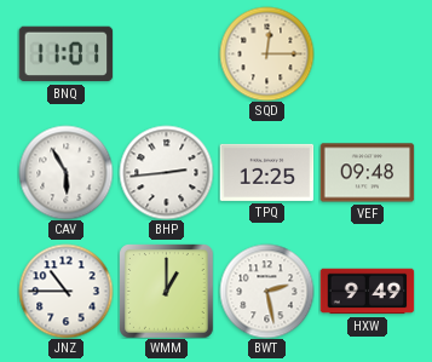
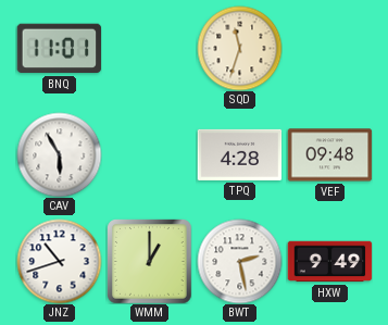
SQD: 12:15 -> 11:33 (239, 48)
BHP: 2:44 -> none (166, 172)
TPQ: 12:25 -> 4:28 (239, 154)
JNZ: 10:45 -> 10:42 (59, 261)
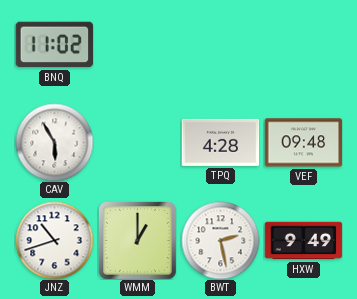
BNQ: 11:01 -> 11:02 (54, 45)
SQD: 11:33 -> none (239, 48)
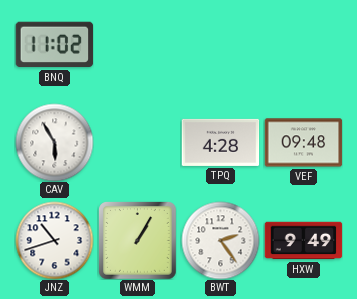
WMM: 1:00 -> 1:05 (138, 241)
BWT: 2:28 -> 2:24 (220, 240)
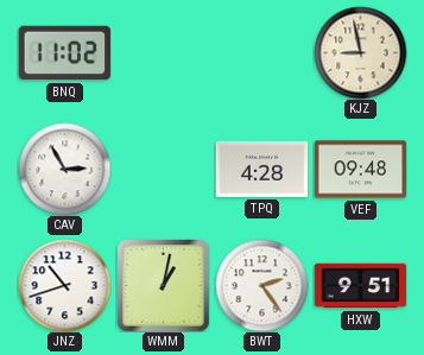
KJZ: none -> 8:58 (360, 52)
CAV: 5:55 -> 2:55 (64, 169)
WMM: 1:05 -> 1:02 (164, 286)
HXW: 9:49 -> 9:51 (360, 286)
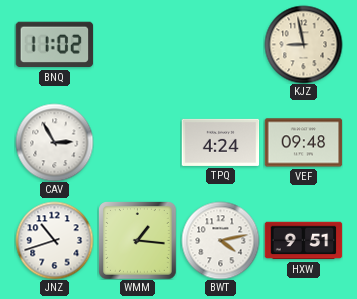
TPQ: 4:28 -> 4:24 (220, 142)
WMM: 1:02 -> 1:16 (138, 241)
BWT: 2:24 -> 4:13 (220, 240)
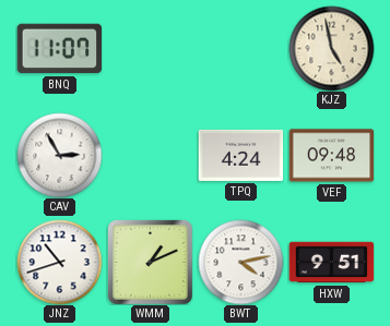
BNQ: 11:02 -> 11:07 (59, 49)
KJZ: 8:58 -> 4:58 (331, 48)
WMM: 1:16 -> 1:11 (151, 263)
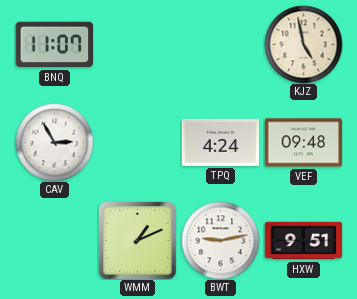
JNZ: 10:42 -> none (59, 262)
BWT: 4:13 -> 9:13 (220, 240)
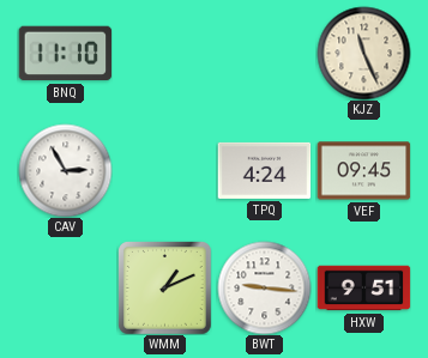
BNQ: 11:07 -> 11:10 (65, 54)
KJZ: 4:58 -> 11:26 (363, 53)
VEF: 09:48 -> 09:45 (363, 171)
BWT: 9:13 -> 9:16 (264, 287)
